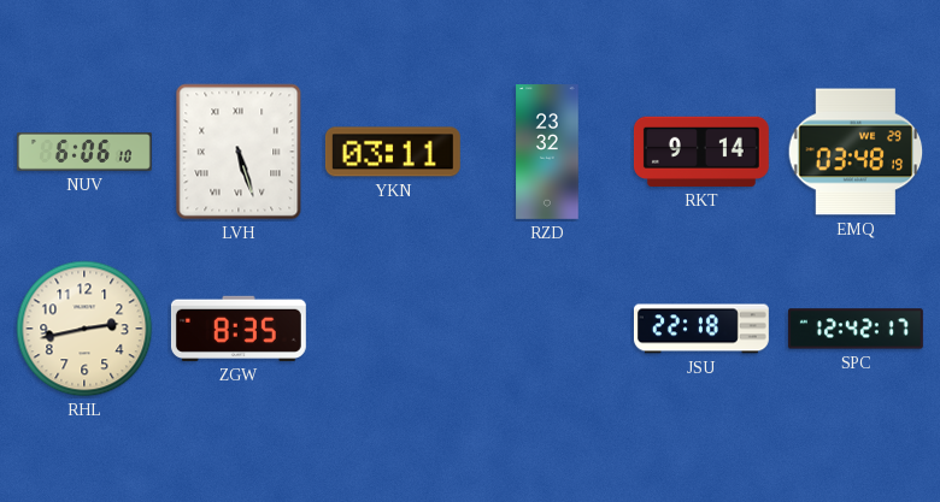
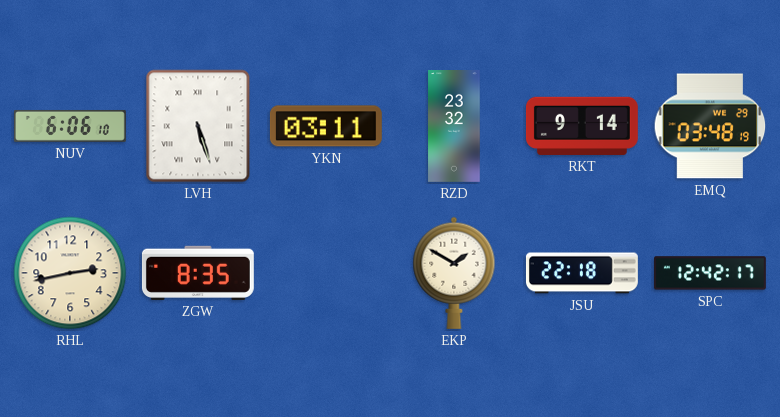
EKP: none -> 1:50 (454, 273)
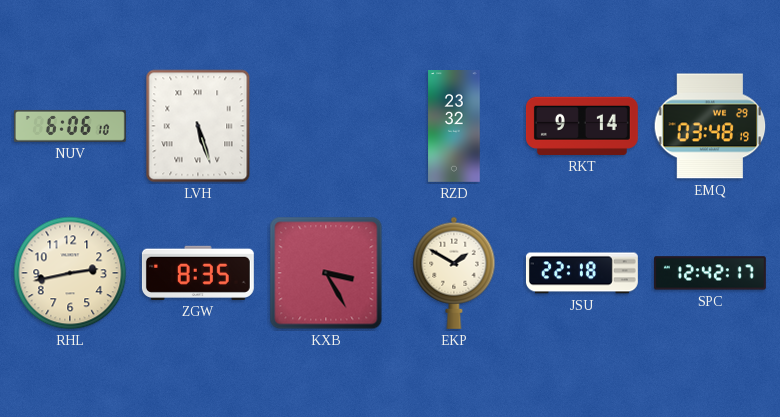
YKN: 03:11 -> none (326, 126)
KXB: none -> 3:25 (326, 273)
